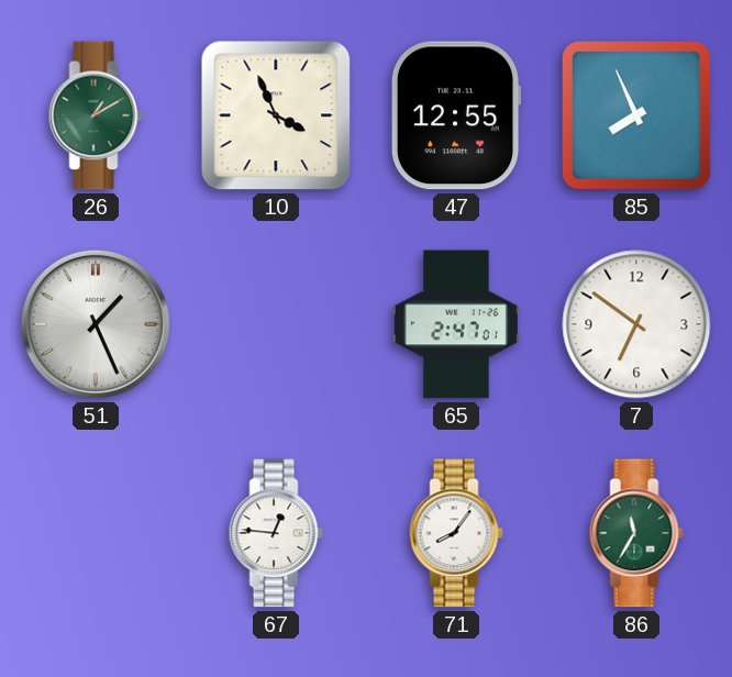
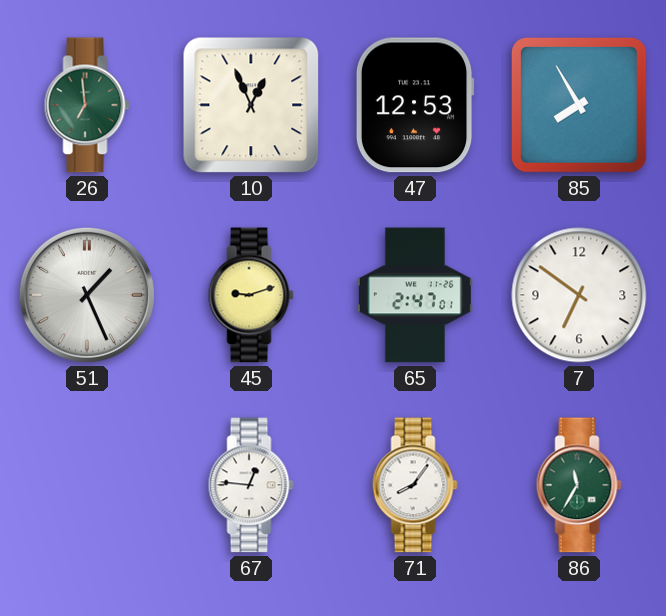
26: 1:10 -> 6:59 (87, 105)
10: 3:56 -> 12:56 (251, 105)
47: 12:55 -> 12:53 (415, 105)
85: 7:56 -> 7:55 (579, 105)
45: none -> 9:12 (251, 295)
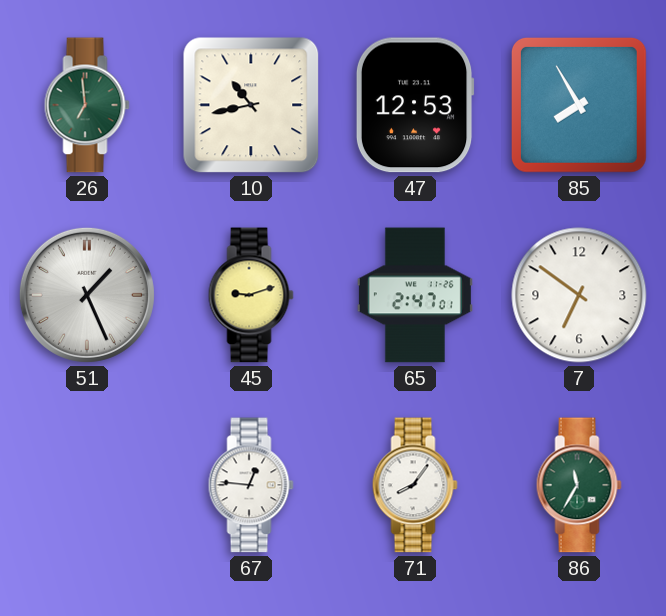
10: 12:56 -> 10:43 (251, 105)
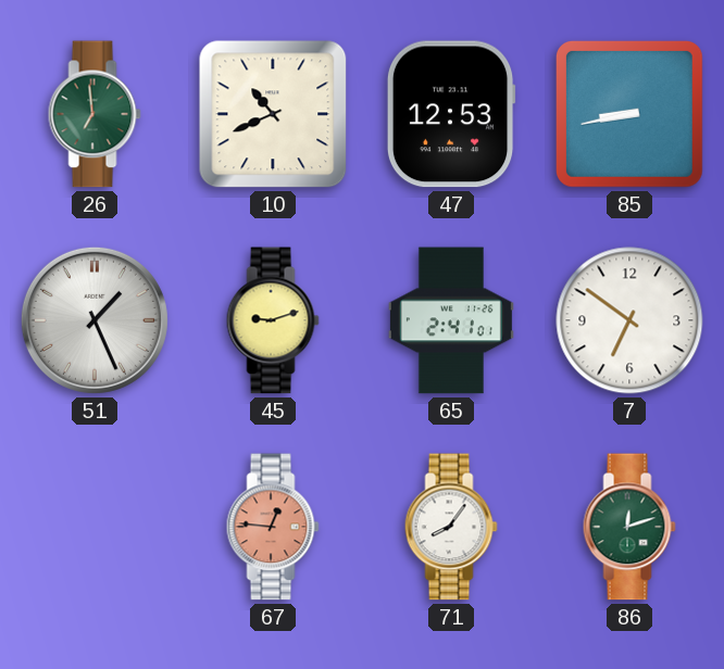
10: 10:43 -> 10:41 (273, 114)
85: 7:55 -> 8:43 (629, 114)
65: 2:47 -> 2:41 (451, 320)
67 dial: white -> salmon (273, 527)
86: 11:35 -> 12:12 (629, 527)
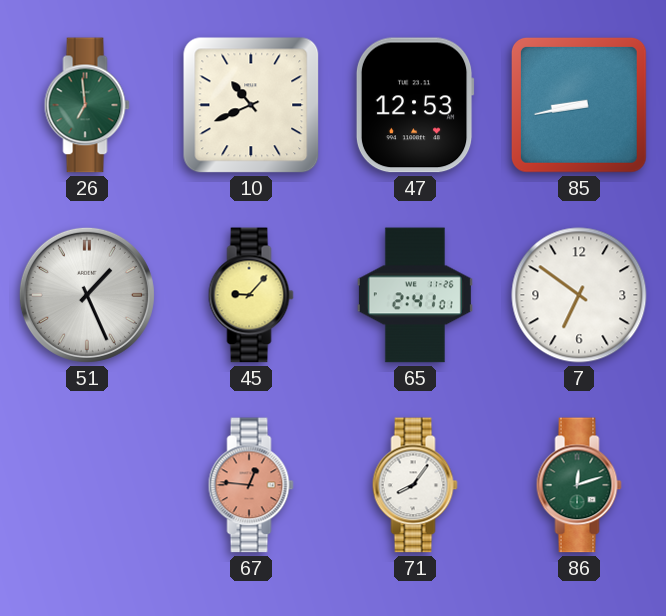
45: 9:12 -> 9:07 (251, 295)
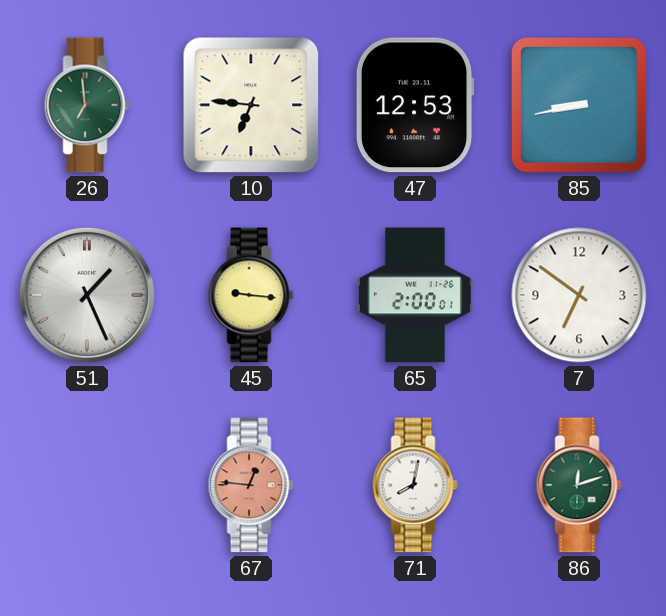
10: 10:41 -> 6:46 (251, 105)
45: 9:07 -> 9:16 (251, 295)
65: 2:41 -> 2:00 (415, 295)
71: 8:06 -> 8:02 (415, 485)
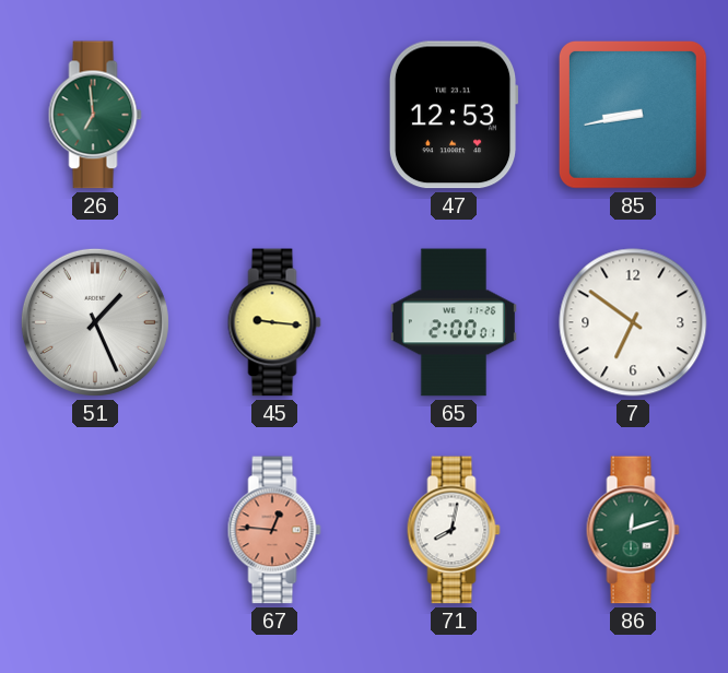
10: 6:46 -> none (251, 105)
